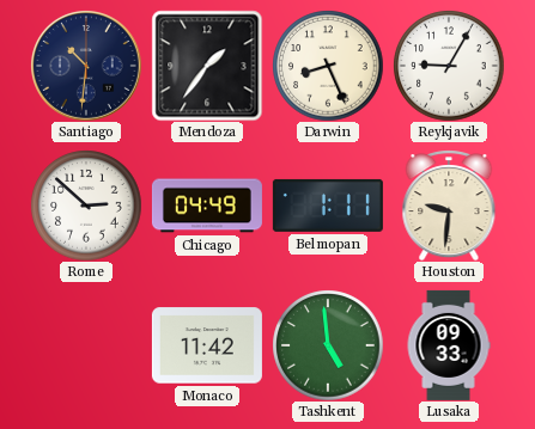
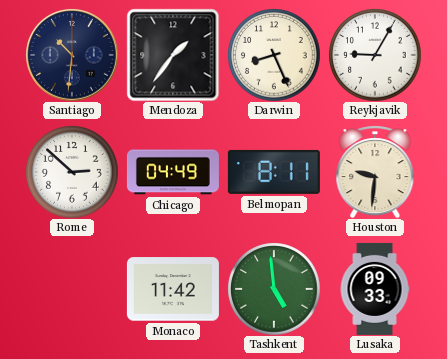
Belmopan: 1:11 -> 8:11 (274, 172)
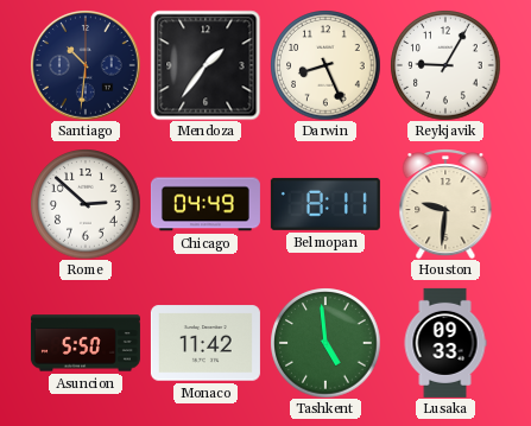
Asuncion: none -> 5:50 (86, 343)
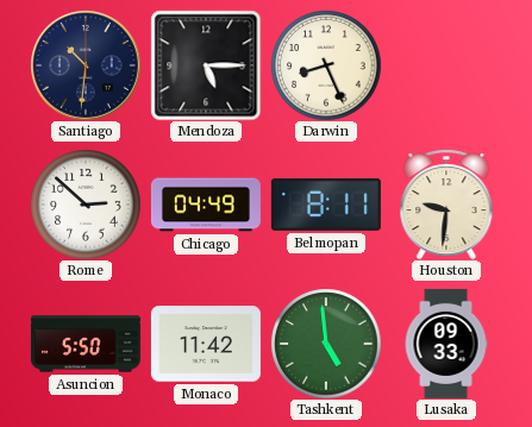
Mendoza: 1:36 -> 5:15 (206, 65)
Reykjavik: 9:05 -> none (445, 65)
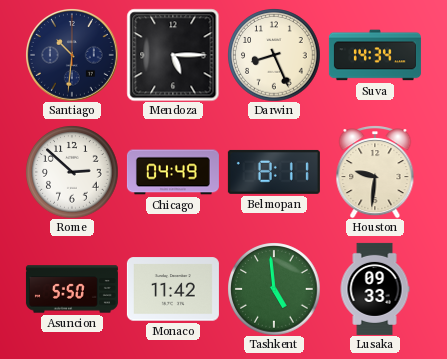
Suva: none -> 14:34 (375, 55)
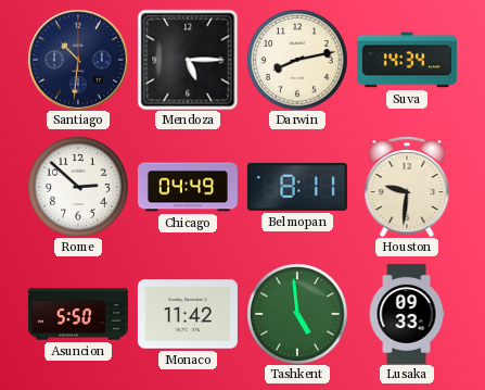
Darwin: 8:26 -> 8:13 (297, 60)
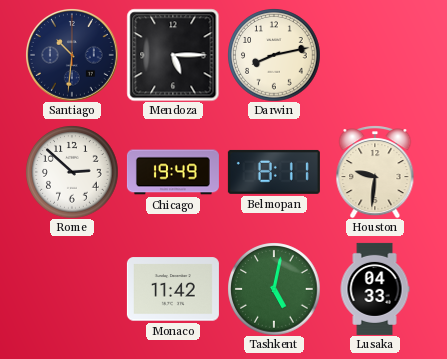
Suva: 14:34 -> none (407, 60)
Chicago: 04:49 -> 19:49 (173, 172)
Asuncion: 5:50 -> none (78, 314)
Tashkent: 4:59 -> 5:02 (274, 289)
Lusaka: 09:33 -> 04:33 (375, 289)
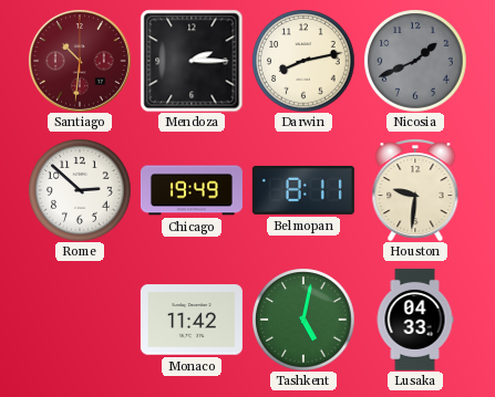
Santiago dial: navy -> burgundy (80, 61)
Mendoza: 5:15 -> 2:15 (192, 61)
Nicosia: none -> 1:41 (415, 61)
